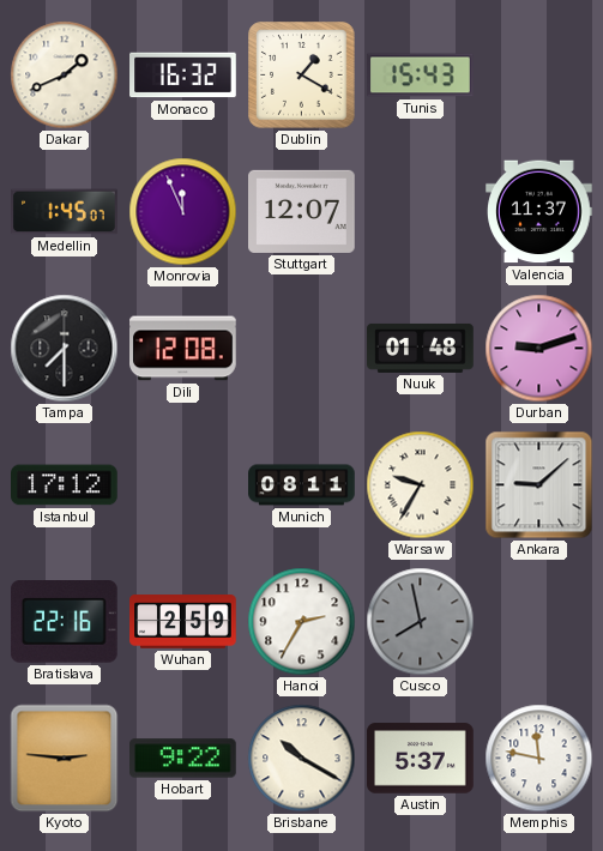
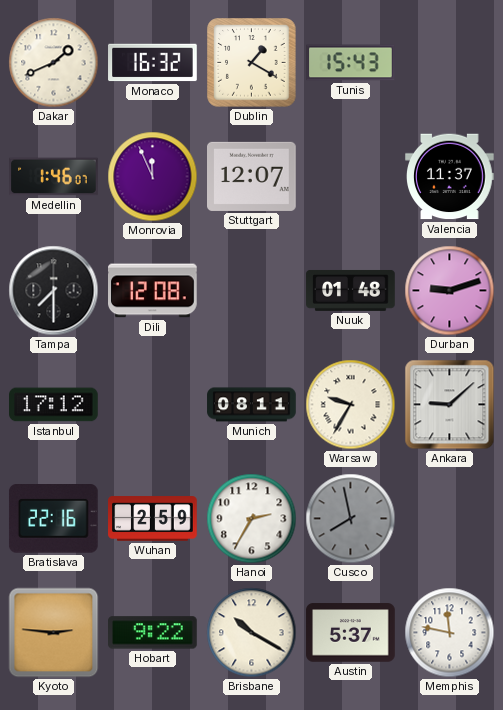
Medellin: 1:45 -> 1:46 (54, 177)
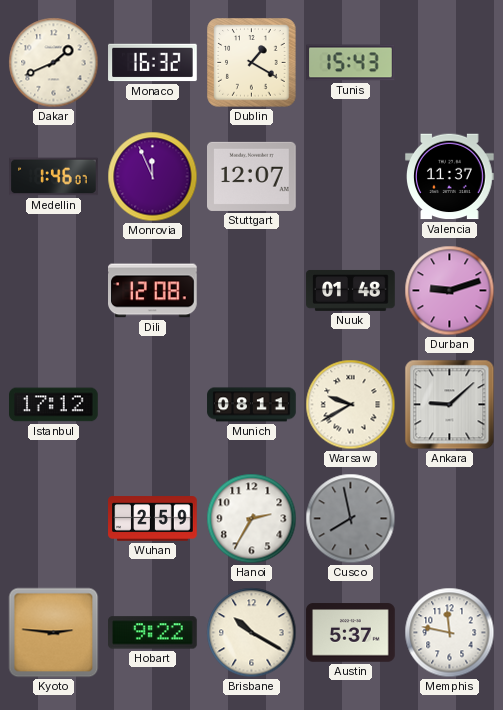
Tampa: 7:30 -> none (54, 291)
Warsaw: 9:35 -> 9:40 (351, 405)
Bratislava: 22:16 -> none (53, 519)
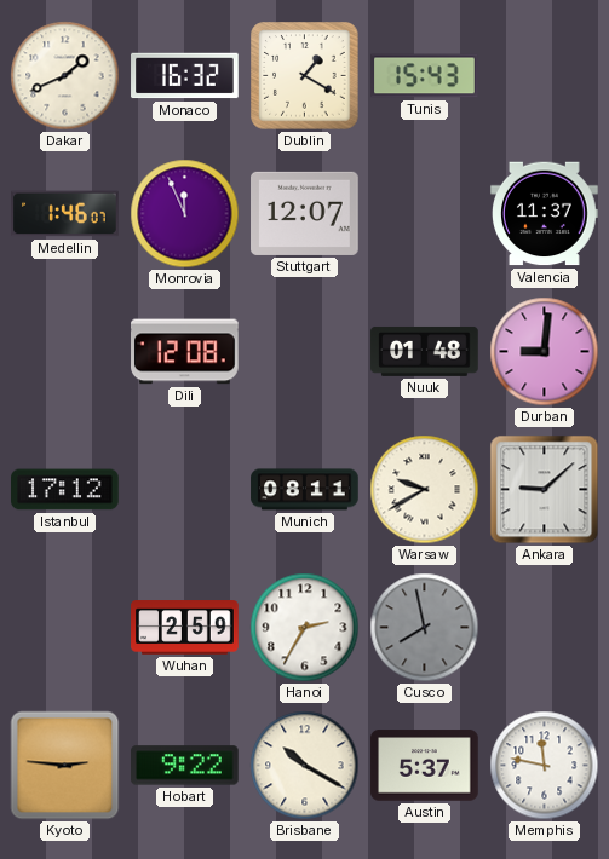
Durban: 9:12 -> 9:01 (545, 352)
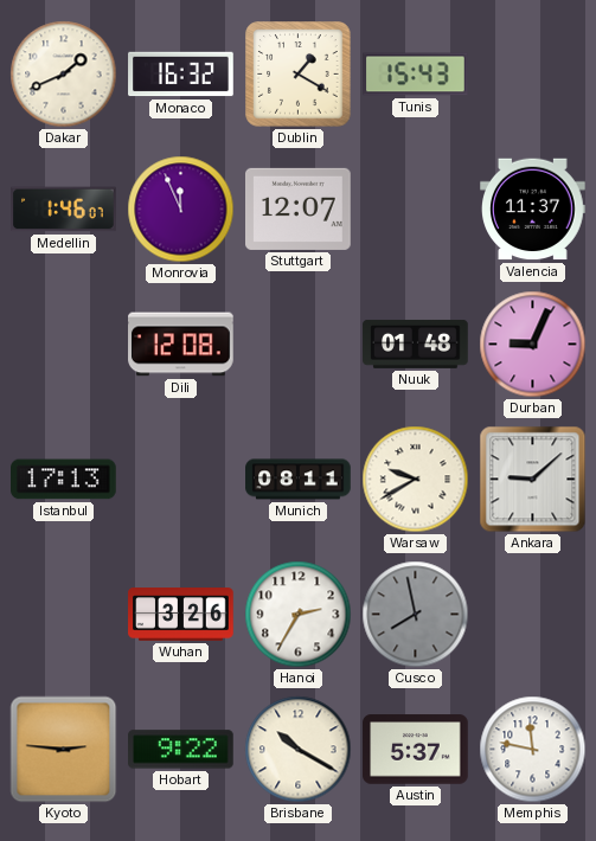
Durban: 9:01 -> 9:04 (533, 345)
Istanbul: 17:12 -> 17:13 (64, 480)
Wuhan: 2:59 -> 3:26 (181, 615)
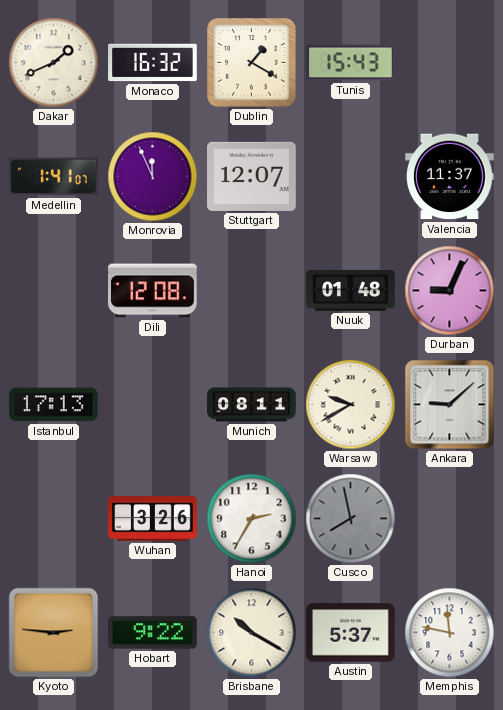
Medellin: 1:46 -> 1:41 (54, 177)
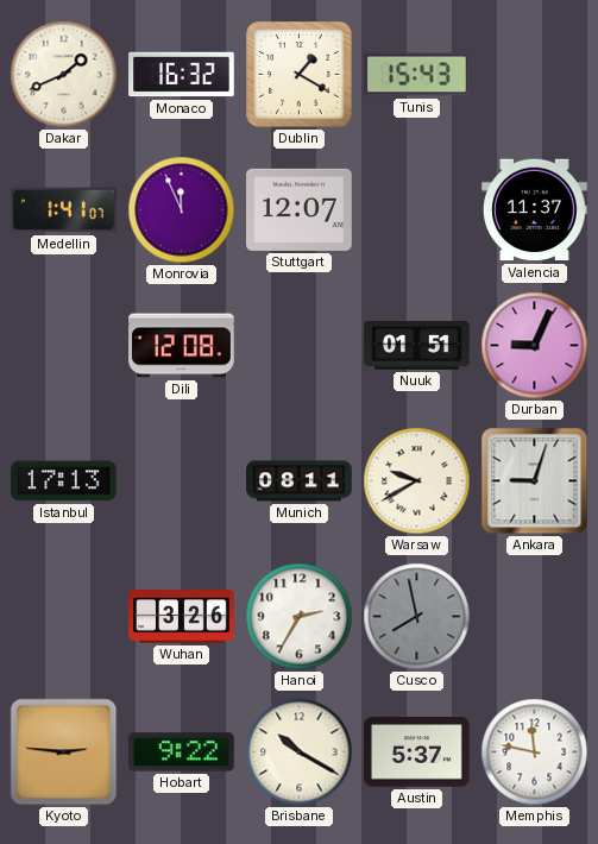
Nuuk: 01:48 -> 01:51 (417, 345)
Ankara: 9:08 -> 9:03 (535, 481)
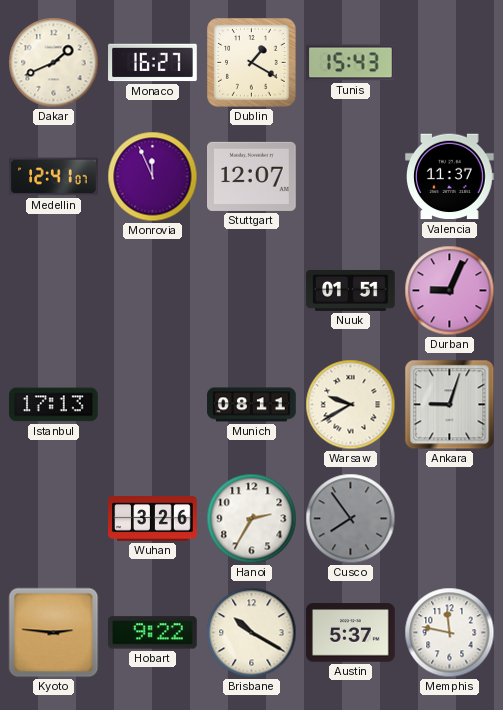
Monaco: 16:32 -> 16:27 (153, 63)
Medellin: 1:41 -> 12:41 (54, 177)
Dili: 12:08 -> none (182, 346)
Cusco: 7:58 -> 7:54 (351, 519)
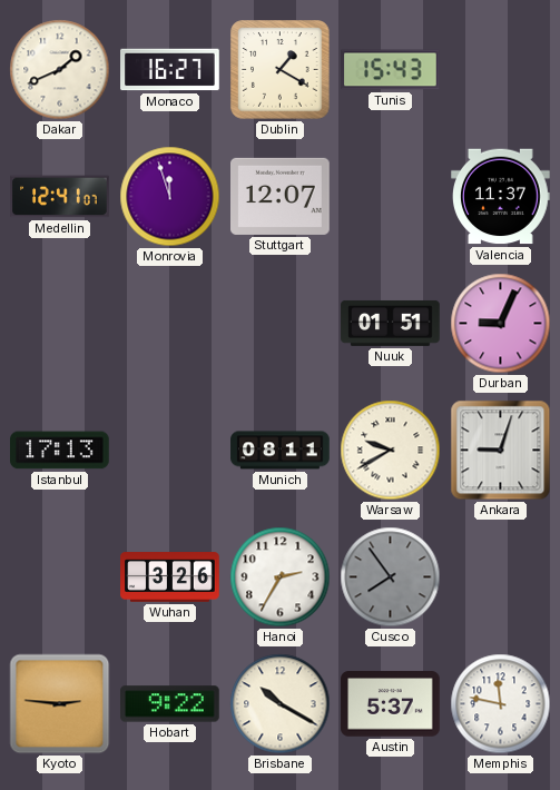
Monrovia: 11:56 -> 11:57 (170, 197)
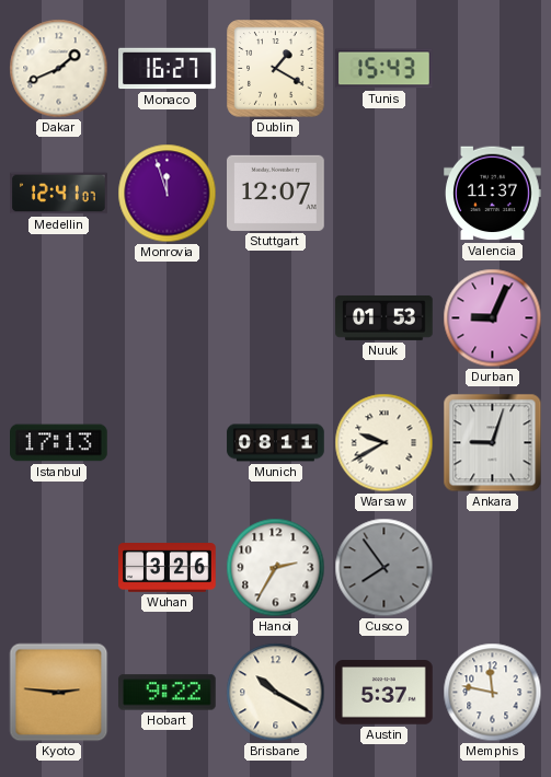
Nuuk: 01:51 -> 01:53 (384, 317)
